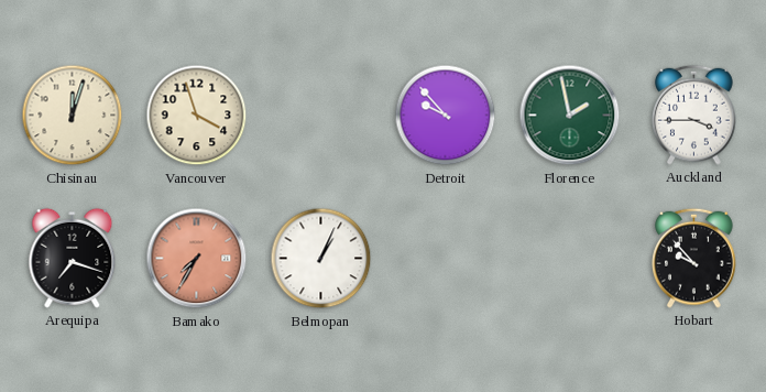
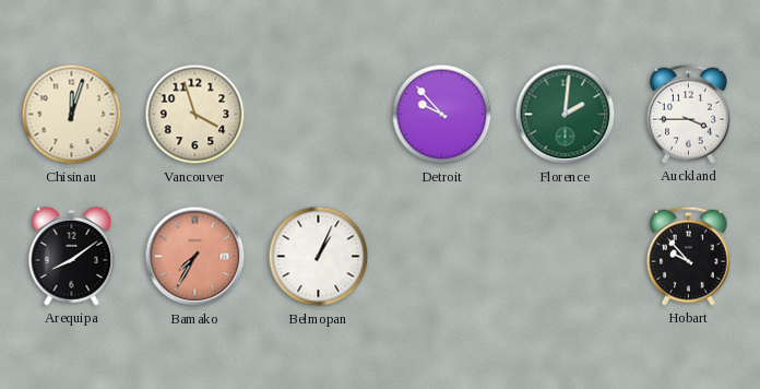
Florence: 1:58 -> 2:01 (566, 115)
Arequipa: 7:18 -> 8:09 (72, 256)
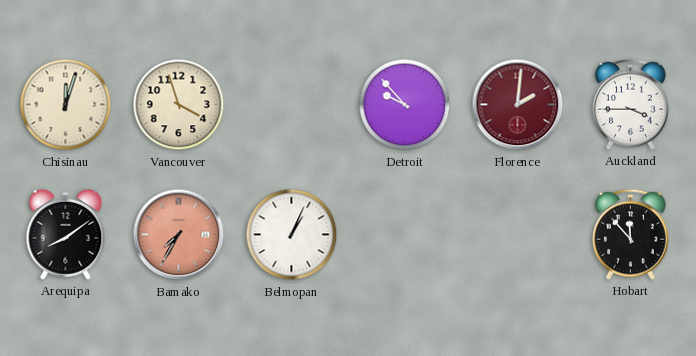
Florence dial: green -> burgundy (518, 105)
Hobart: 9:53 -> 11:53 (631, 234)
